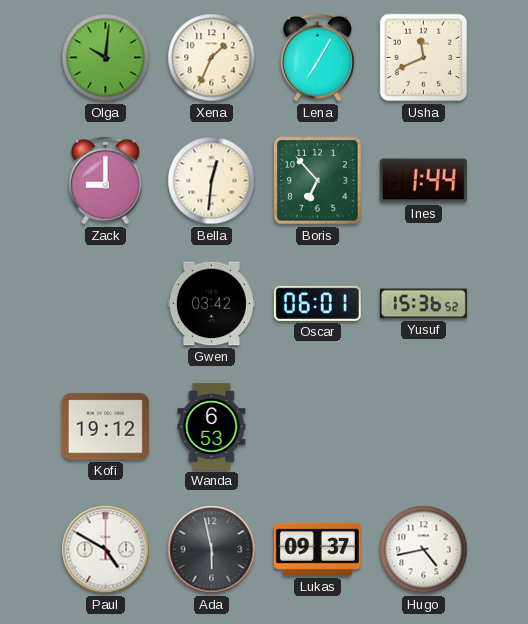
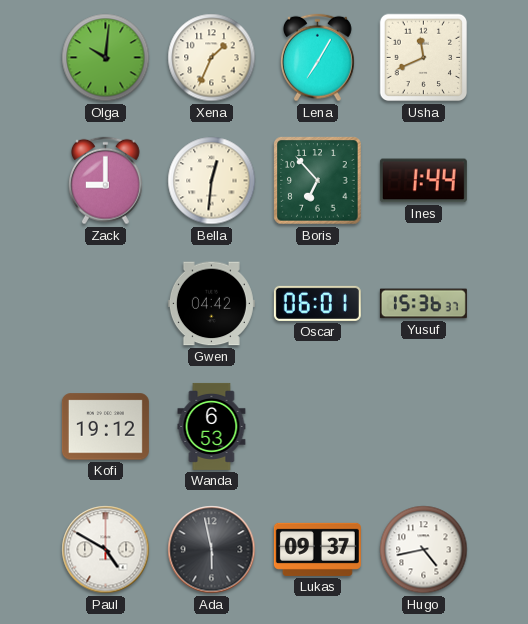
Gwen: 03:42 -> 04:42 (211, 304)
Yusuf: 15:36:52 -> 15:36:37 (423, 304)
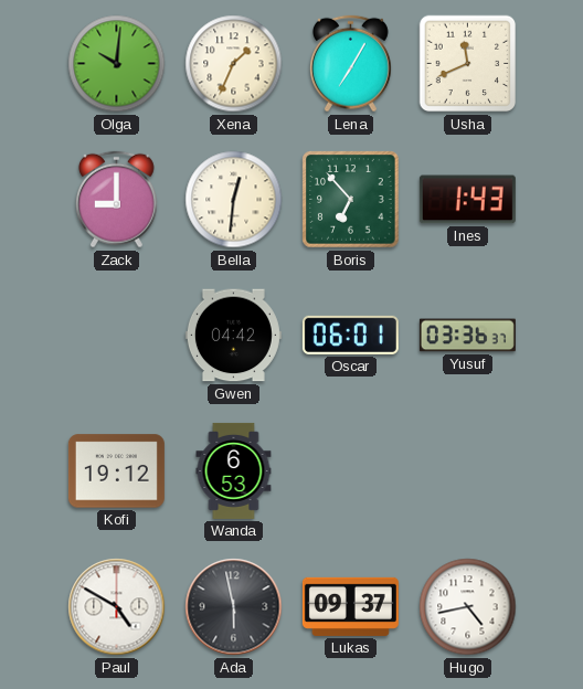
Ines: 1:44 -> 1:43 (467, 200)
Yusuf: 15:36 -> 03:36 (467, 336)
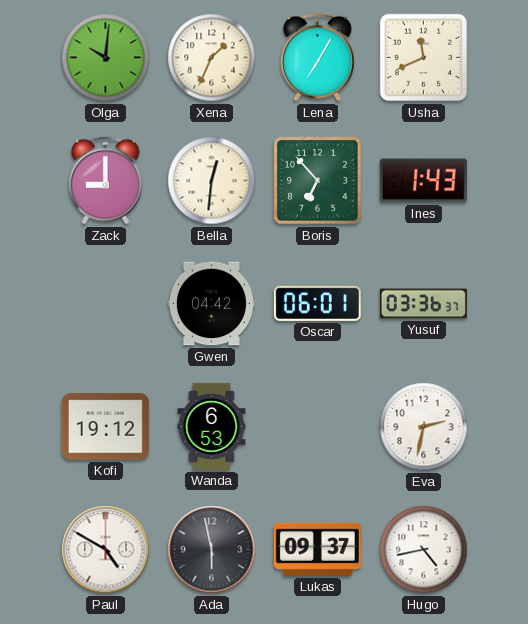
Eva: none -> 2:32 (424, 427)
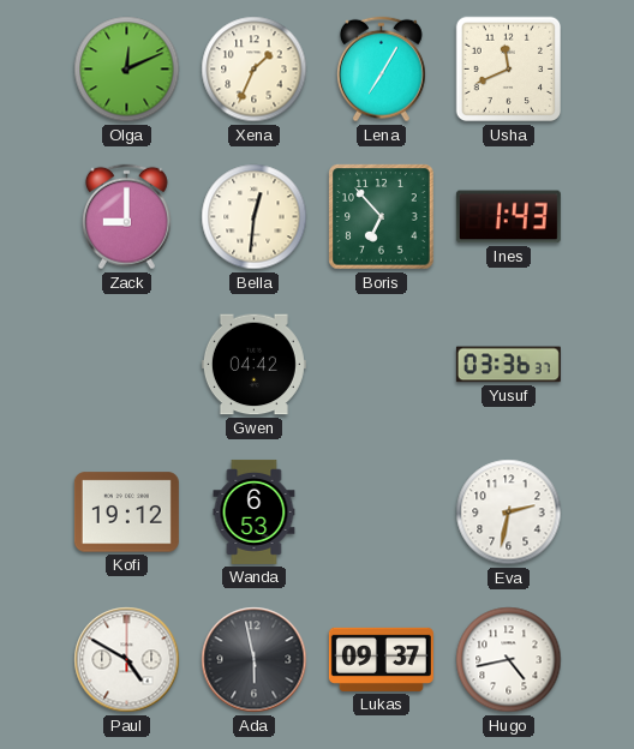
Olga: 10:01 -> 12:11 (127, 70)
Oscar: 06:01 -> none (317, 303)
